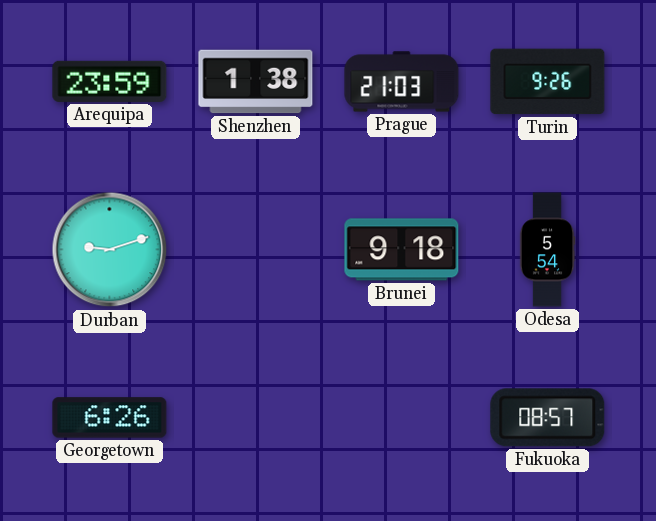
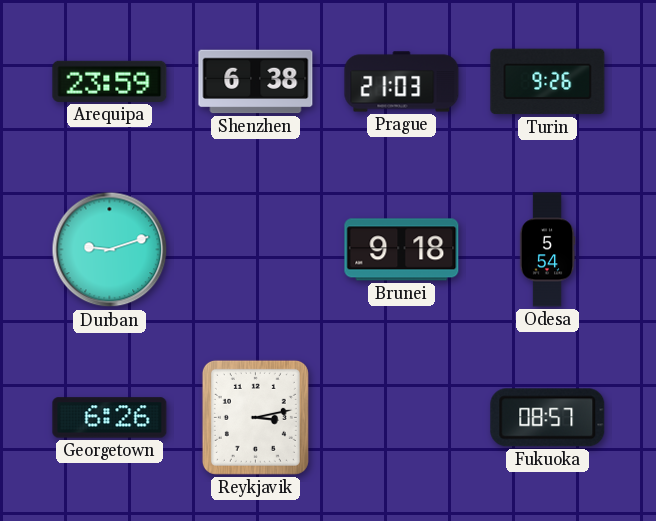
Shenzhen: 1:38 -> 6:38 (256, 82)
Reykjavik: none -> 3:13 (255, 417)
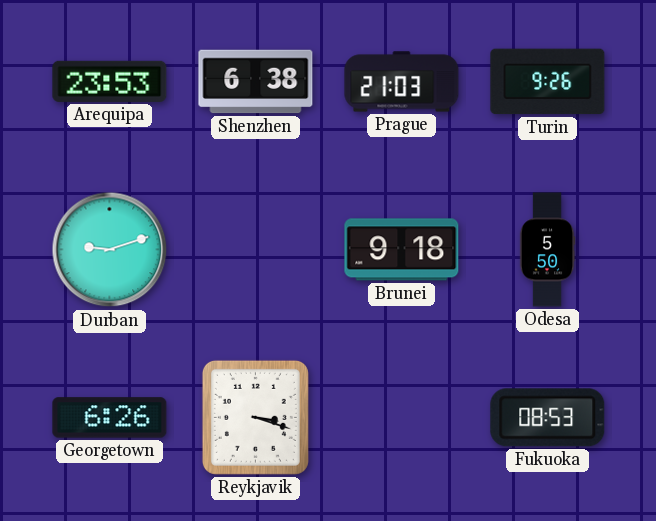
Arequipa: 23:59 -> 23:53 (110, 81)
Odesa: 5:54 -> 5:50 (547, 250)
Reykjavik: 3:13 -> 3:18 (255, 417)
Fukuoka: 08:57 -> 08:53 (548, 418)
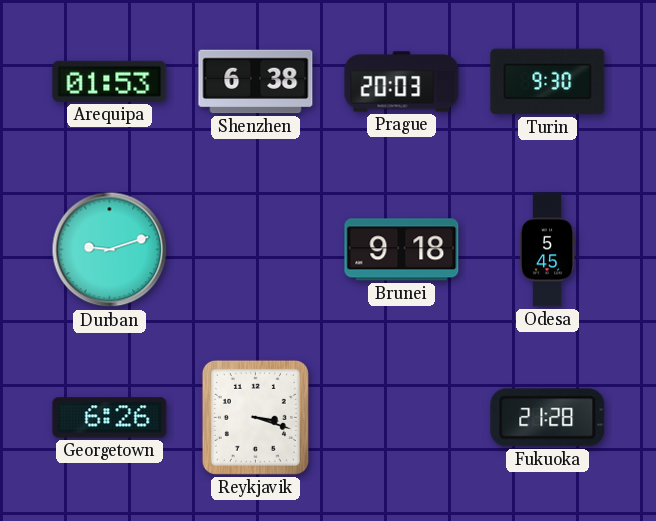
Arequipa: 23:53 -> 01:53 (110, 81)
Prague: 21:03 -> 20:03 (402, 82)
Turin: 9:26 -> 9:30 (548, 82)
Odesa: 5:50 -> 5:45 (547, 250)
Fukuoka: 08:53 -> 21:28 (548, 418)
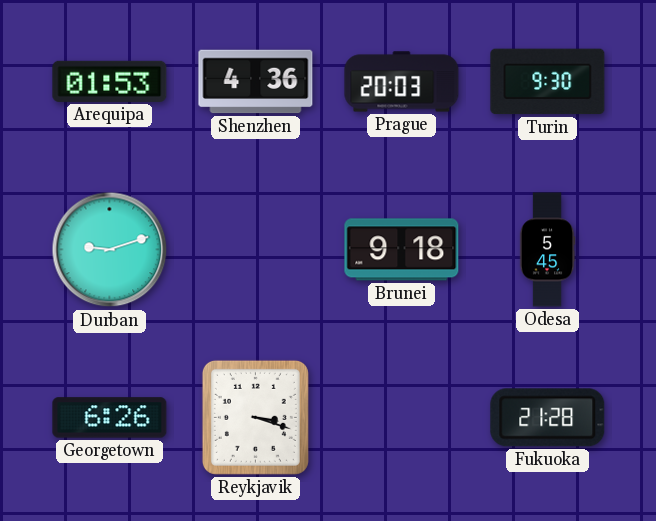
Shenzhen: 6:38 -> 4:36 (256, 82)
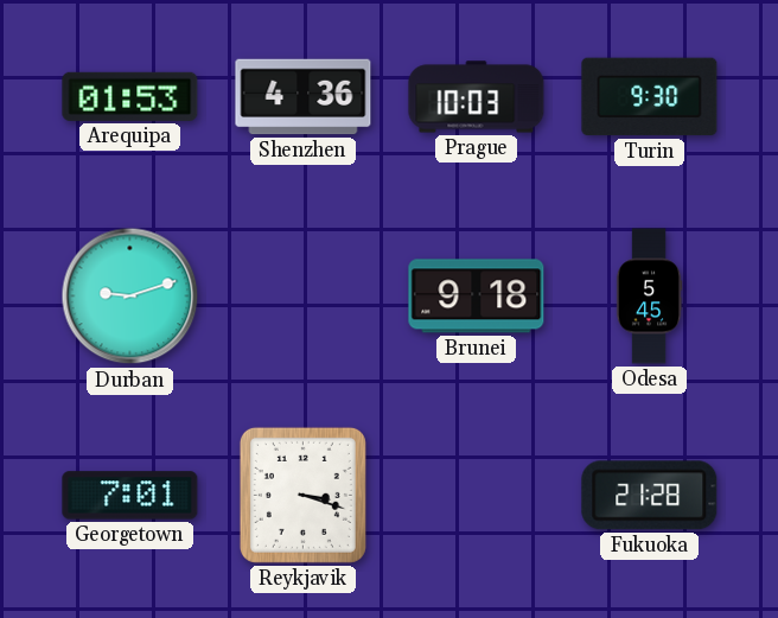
Prague: 20:03 -> 10:03 (477, 97)
Georgetown: 6:26 -> 7:01 (130, 496)
